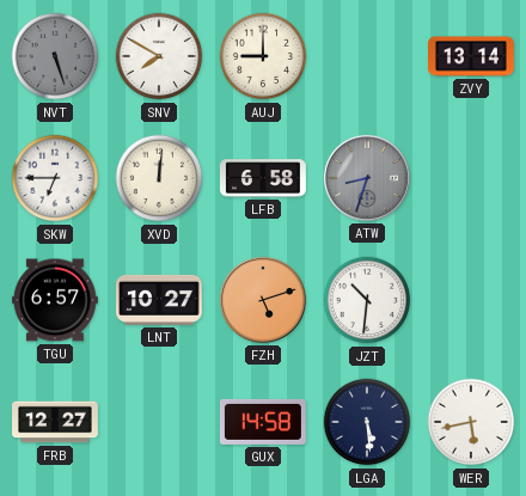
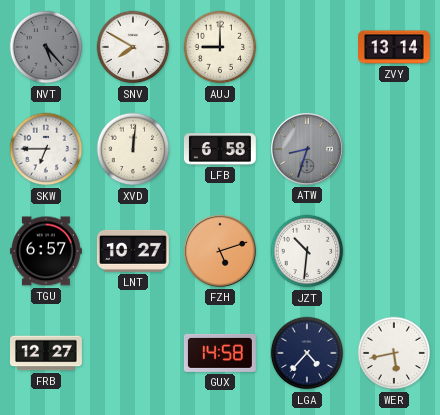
NVT: 5:27 -> 5:23 (46, 47)
LGA: 5:29 -> 4:37 (307, 353)
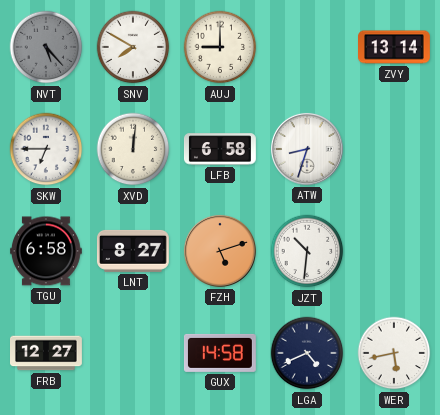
ATW dial: grey -> white (307, 149)
TGU: 6:57 -> 6:58 (46, 251)
LNT: 10:27 -> 8:27 (133, 251)
LGA: 4:37 -> 4:41 (307, 353)
